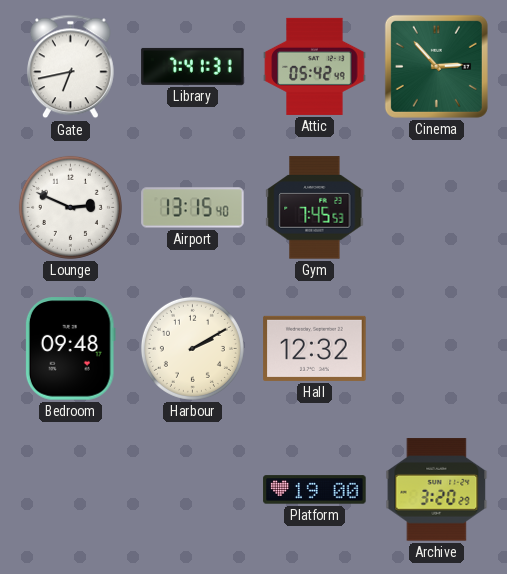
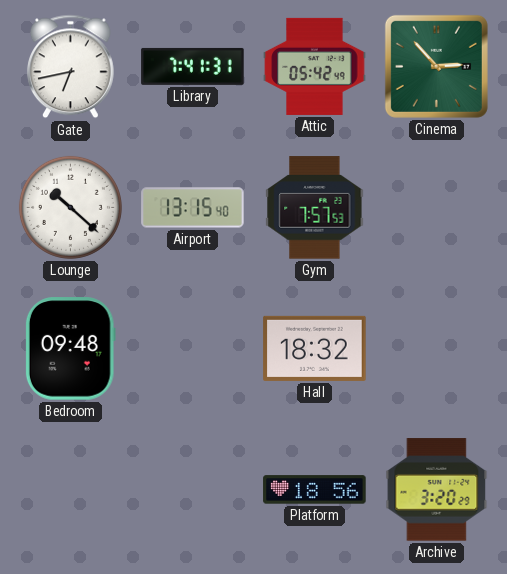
Lounge: 2:49 -> 10:22 (70, 207)
Gym: 7:45 -> 7:57 (315, 208)
Harbour: 2:10 -> none (192, 348)
Hall: 12:32 -> 18:32 (315, 348)
Platform: 19:00 -> 18:56 (315, 490)
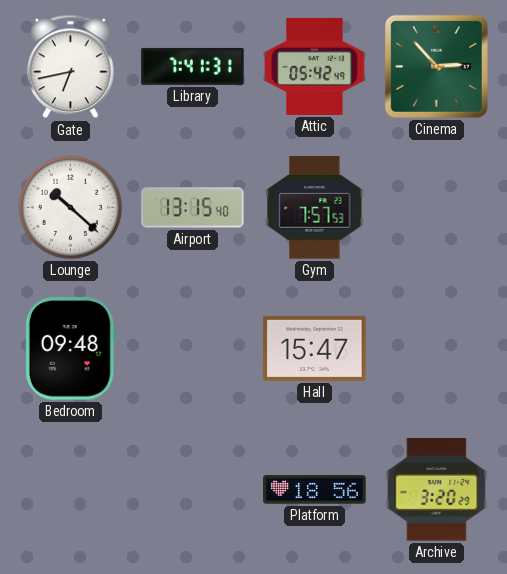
Hall: 18:32 -> 15:47 (315, 348)
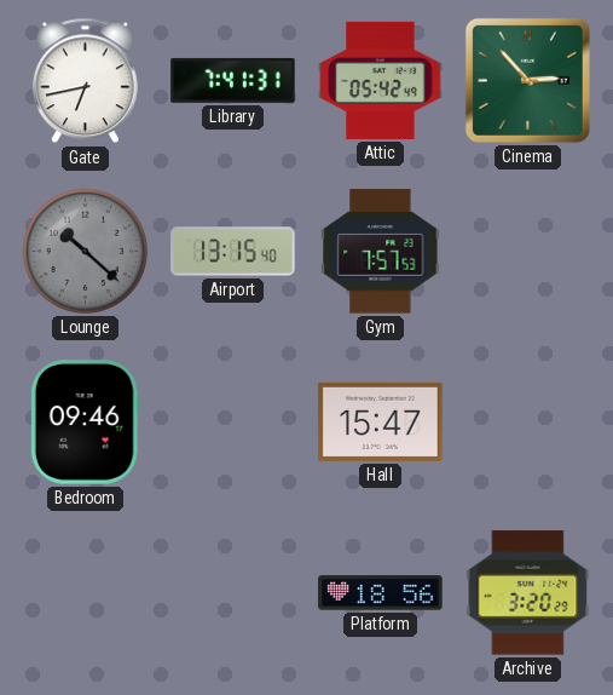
Lounge dial: white -> grey (85, 251)
Bedroom: 09:48 -> 09:46 (85, 423)
